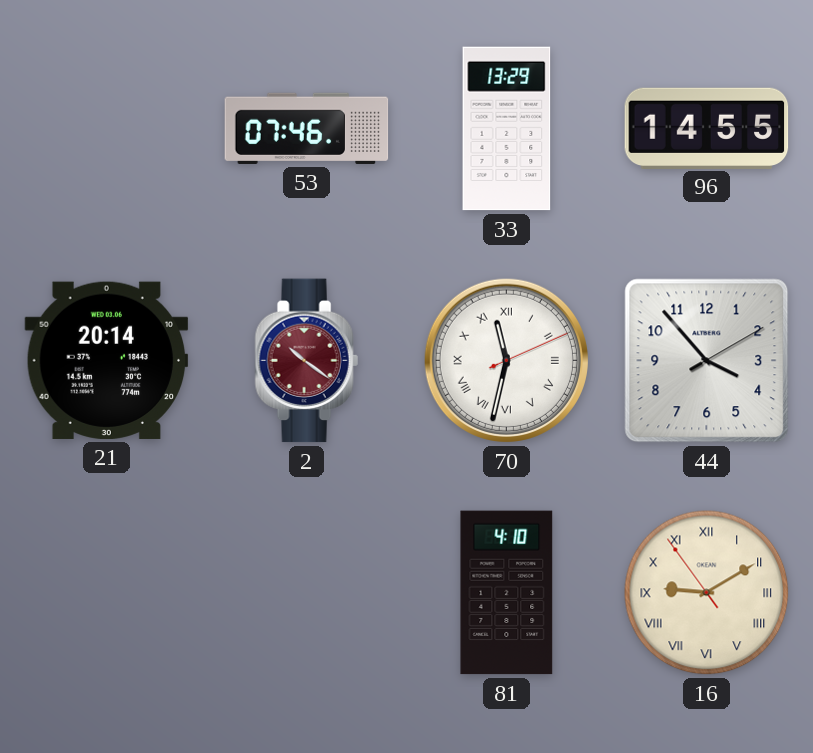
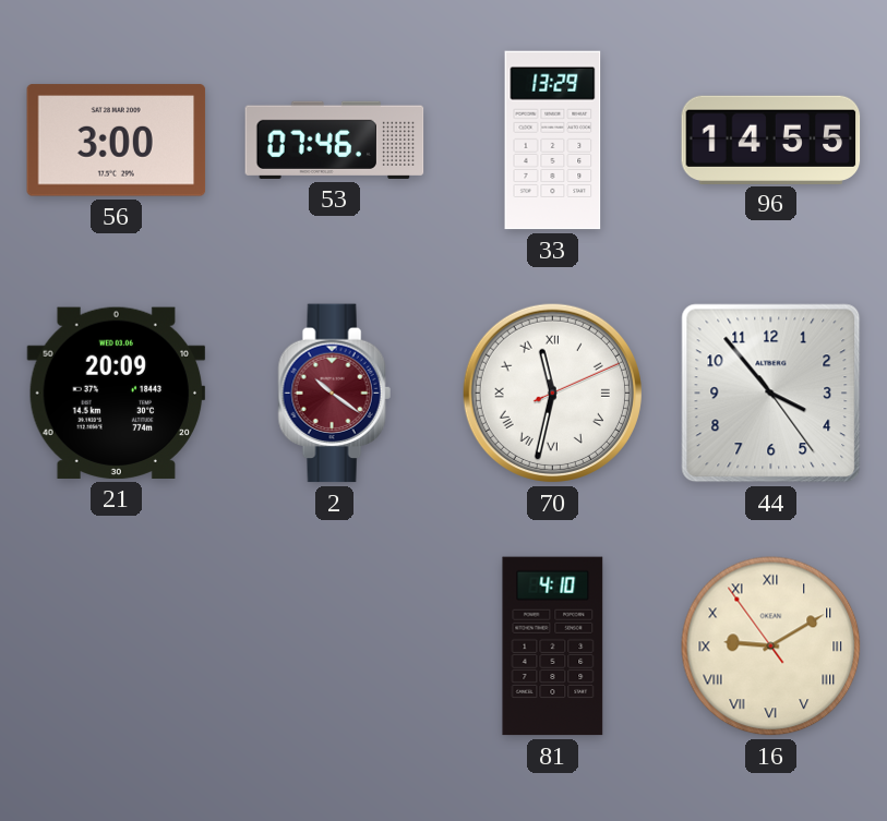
56: none -> 3:00 (117, 141)
21: 20:14 -> 20:09 (117, 393)
44: 3:53:10 -> 3:53:24 (771, 394)
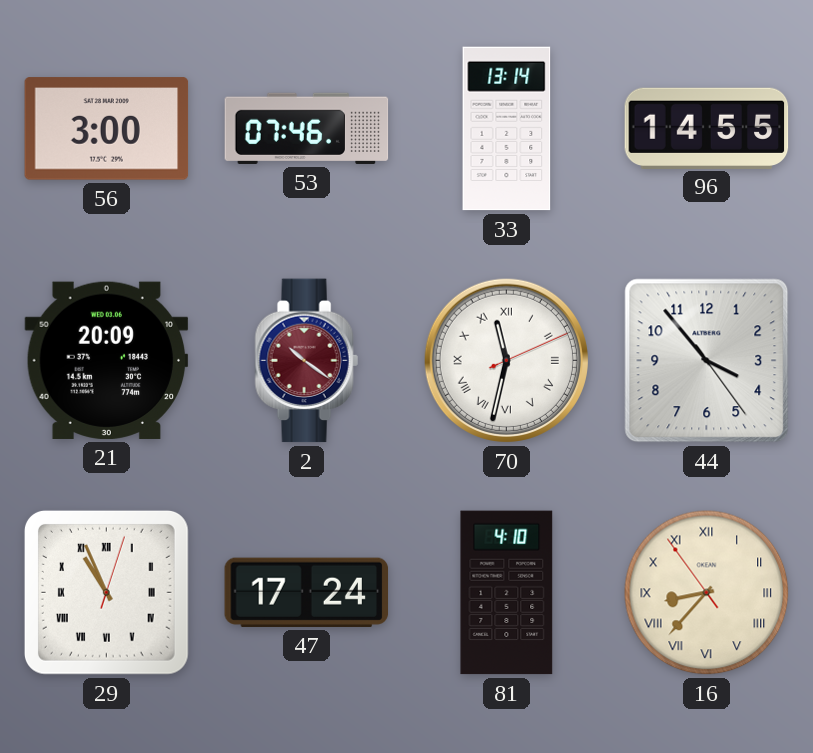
33: 13:29 -> 13:14 (507, 129)
29: none -> 10:56 (106, 592)
47: none -> 17:24 (307, 592)
16: 9:09 -> 8:36 (707, 593)
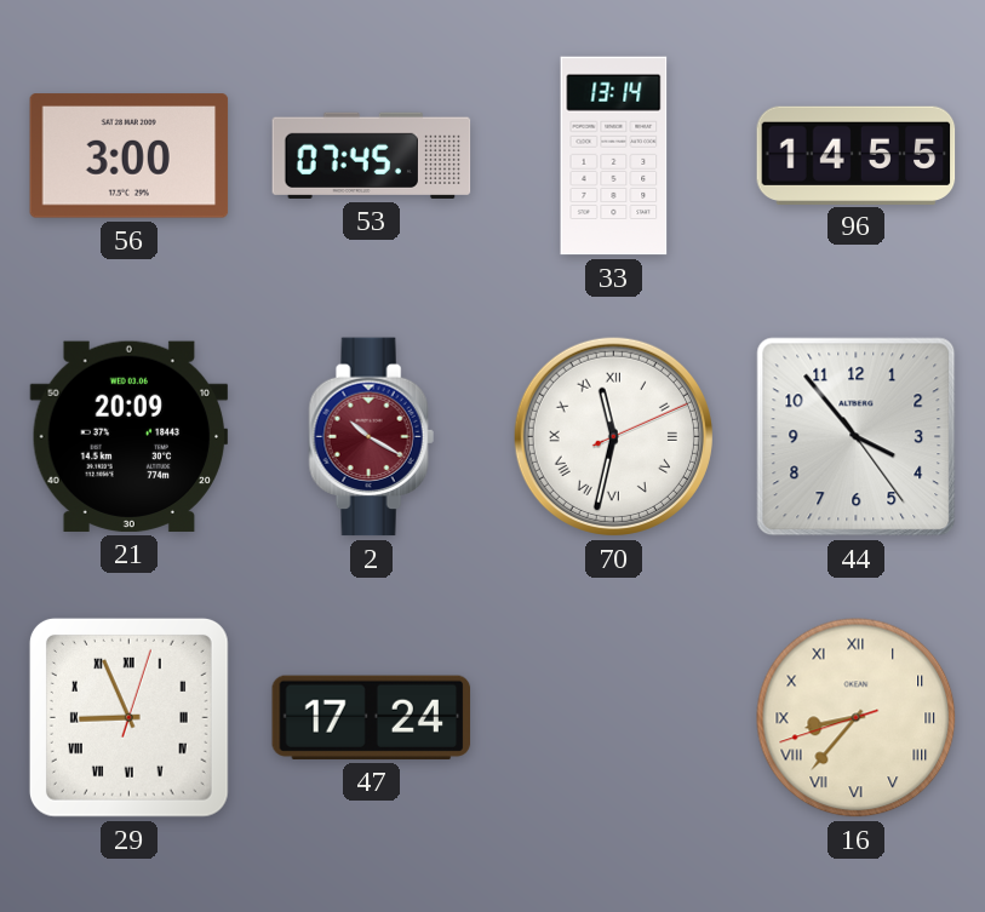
53: 07:46 -> 07:45 (372, 155)
2: 10:21 -> 10:20 (371, 437)
29: 10:56 -> 8:56 (128, 717)
81: 4:10 -> none (507, 593)
16: 8:36:54 -> 8:36:42 (857, 718)
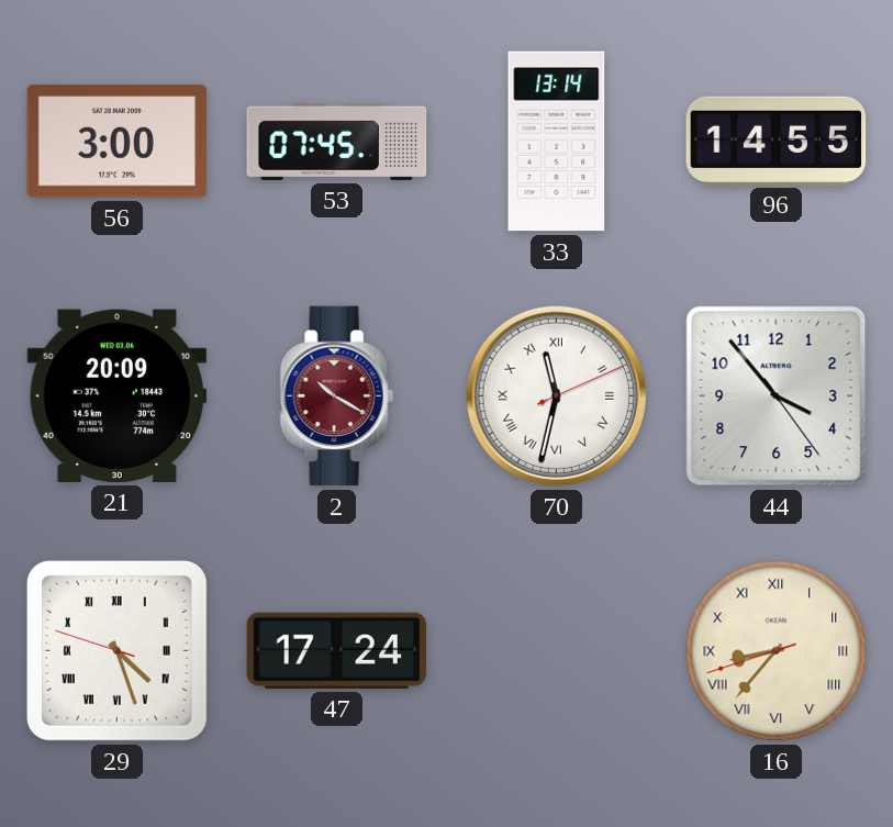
29: 8:56 -> 4:26 (116, 650)
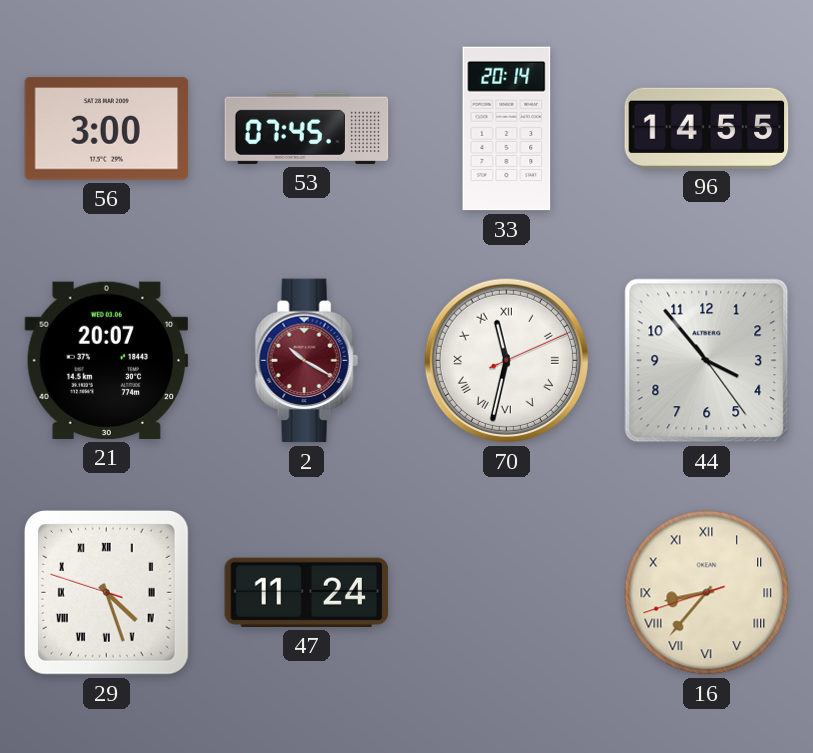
33: 13:14 -> 20:14 (507, 129)
21: 20:09 -> 20:07 (107, 360)
47: 17:24 -> 11:24 (307, 592)
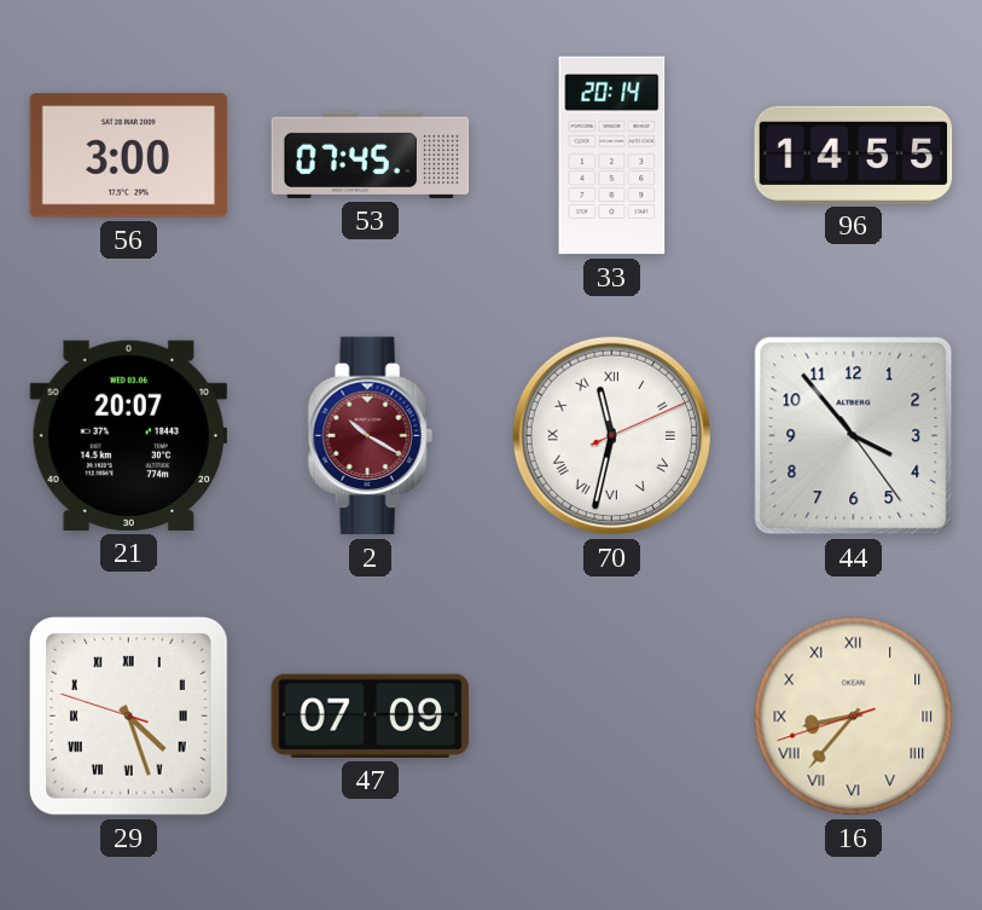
47: 11:24 -> 07:09 (371, 715)
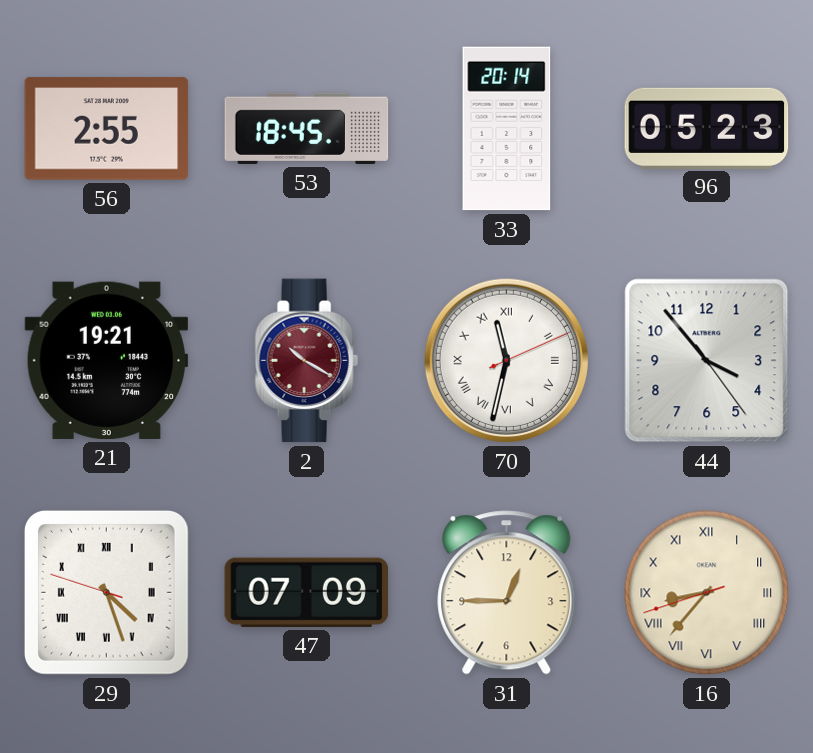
56: 3:00 -> 2:55 (107, 129)
53: 07:45 -> 18:45 (307, 128)
96: 14:55 -> 05:23 (707, 128)
21: 20:07 -> 19:21 (107, 360)
31: none -> 12:45 (507, 593)
